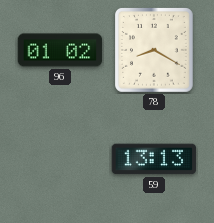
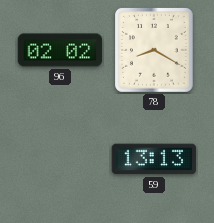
96: 01:02 -> 02:02 (60, 50)
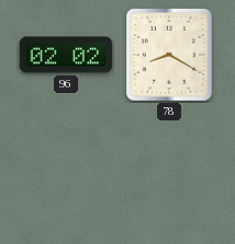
59: 13:13 -> none (154, 159)
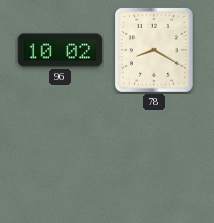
96: 02:02 -> 10:02 (60, 50)
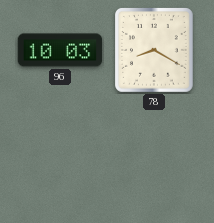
96: 10:02 -> 10:03 (60, 50)
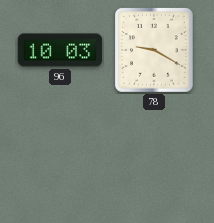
78: 8:20 -> 9:20 (155, 51)
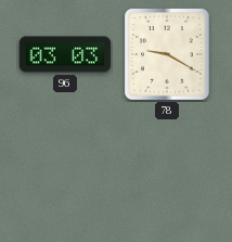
96: 10:03 -> 03:03 (65, 54)
